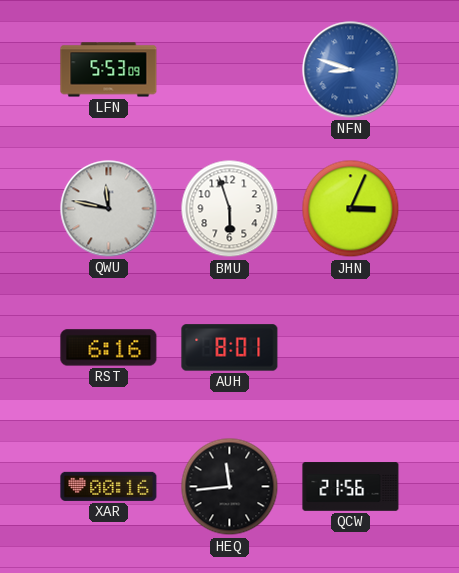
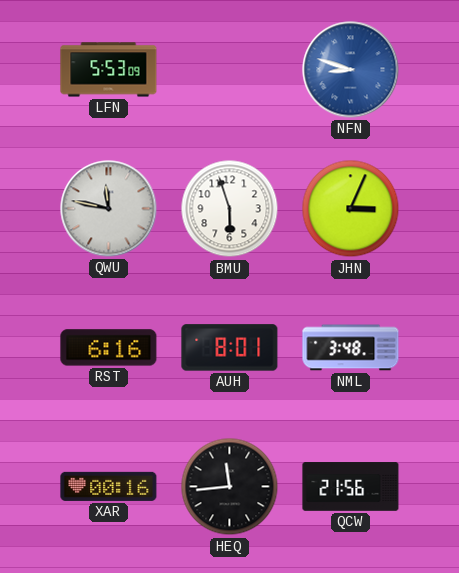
NML: none -> 3:48 (351, 348)
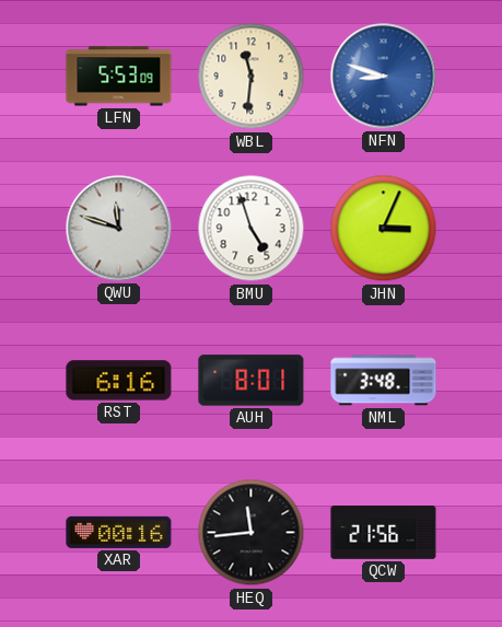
WBL: none -> 11:31 (252, 77)
QWU: 11:47 -> 11:48 (119, 229)
BMU: 5:57 -> 4:57 (252, 229)
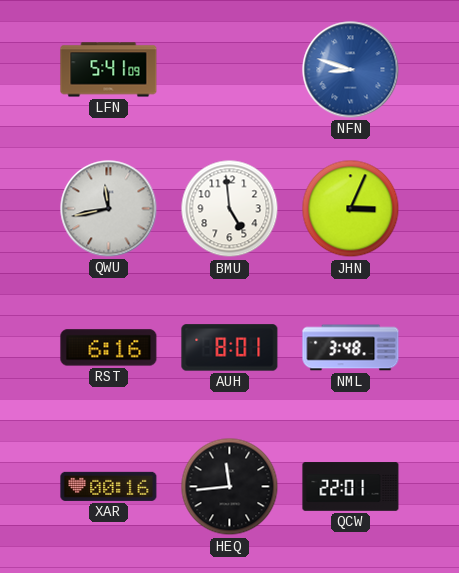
LFN: 5:53 -> 5:41 (109, 70)
WBL: 11:31 -> none (252, 77)
QWU: 11:48 -> 11:43 (109, 209)
BMU: 4:57 -> 4:59 (230, 209)
QCW: 21:56 -> 22:01 (351, 487)
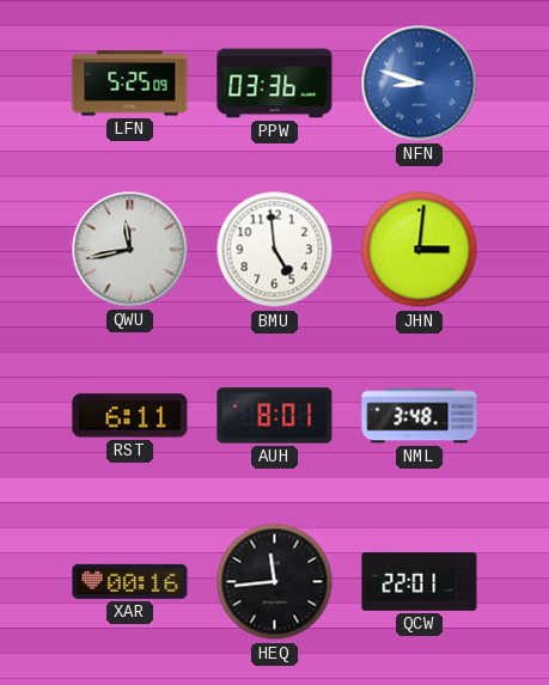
LFN: 5:41 -> 5:25 (130, 84)
PPW: none -> 03:36 (275, 84)
JHN: 3:04 -> 3:01 (420, 250)
RST: 6:16 -> 6:11 (130, 416)
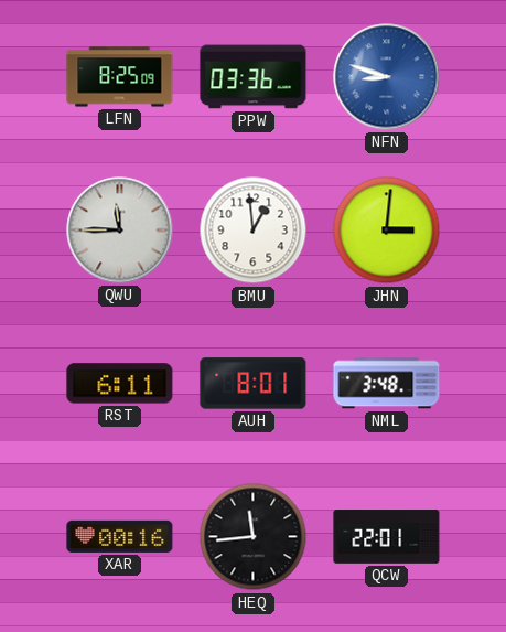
LFN: 5:25 -> 8:25 (120, 77)
QWU: 11:43 -> 11:45 (120, 231)
BMU: 4:59 -> 12:59 (254, 231)
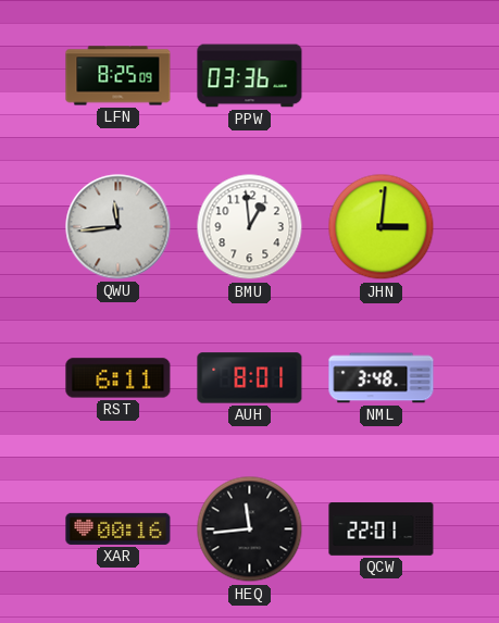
NFN: 8:48 -> none (387, 77)
QWU: 11:45 -> 11:44 (118, 227)
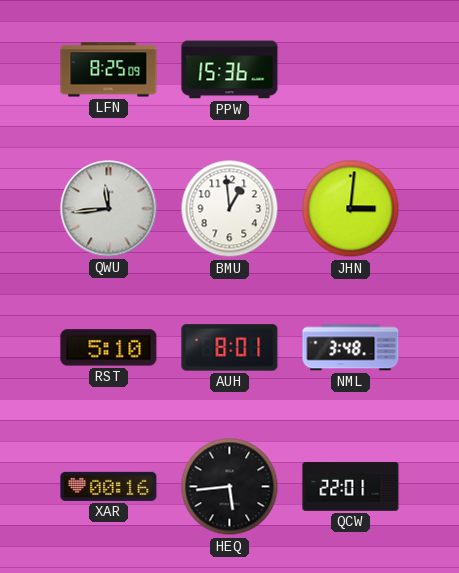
PPW: 03:36 -> 15:36 (230, 70)
RST: 6:11 -> 5:10 (109, 348)
HEQ: 11:44 -> 5:44 (230, 487)
